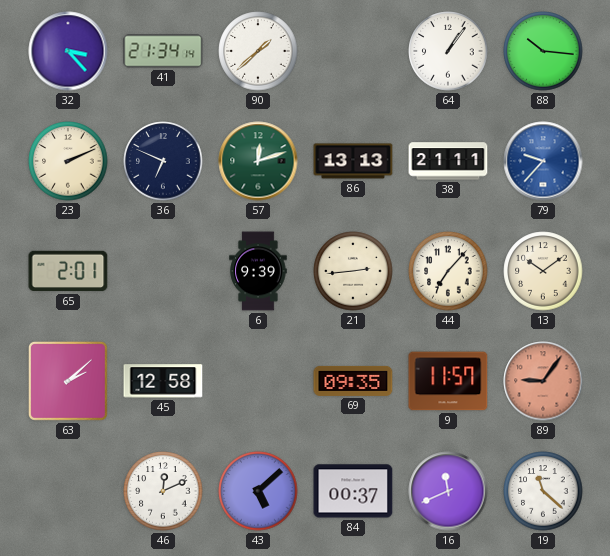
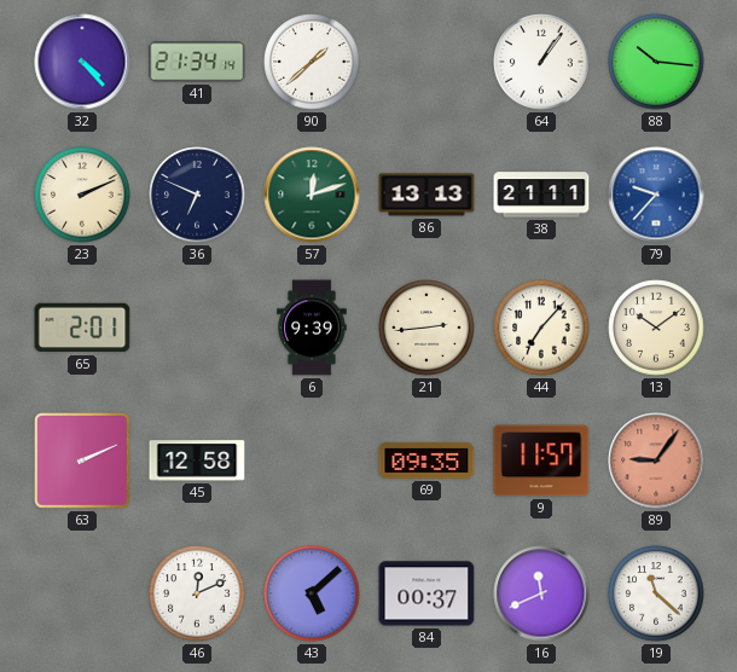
32: 3:23 -> 4:23 (82, 62)
63: 2:08 -> 2:11 (82, 460)
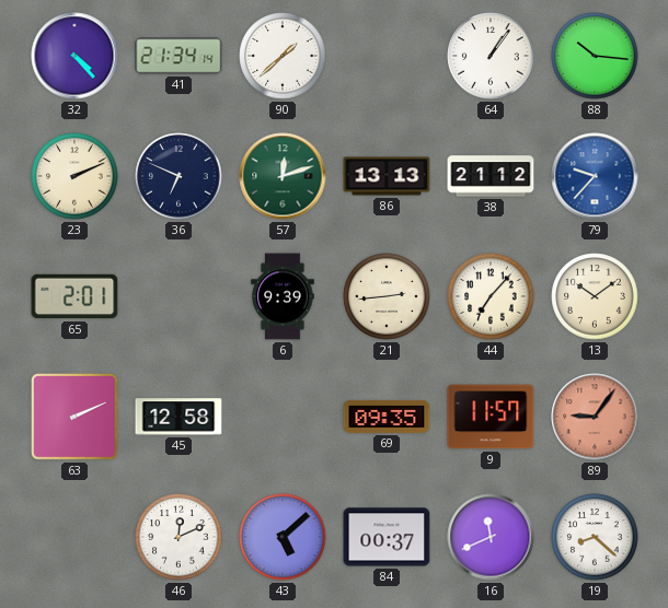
38: 21:11 -> 21:12 (491, 176)
19: 11:22 -> 8:22 (595, 537)
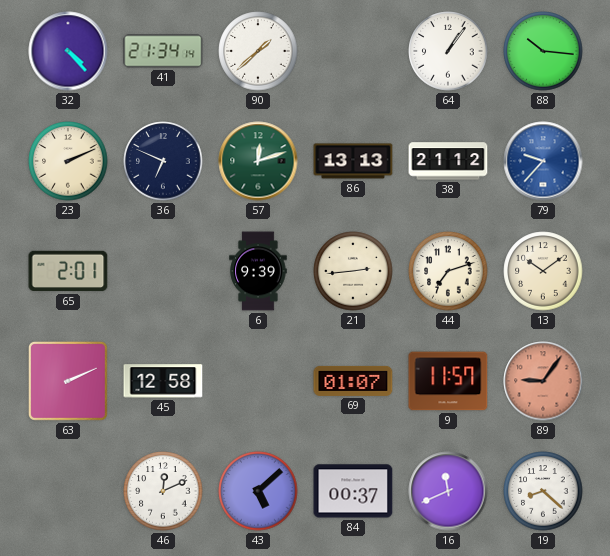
44: 7:07 -> 7:12 (448, 271)
69: 09:35 -> 01:07 (353, 381)
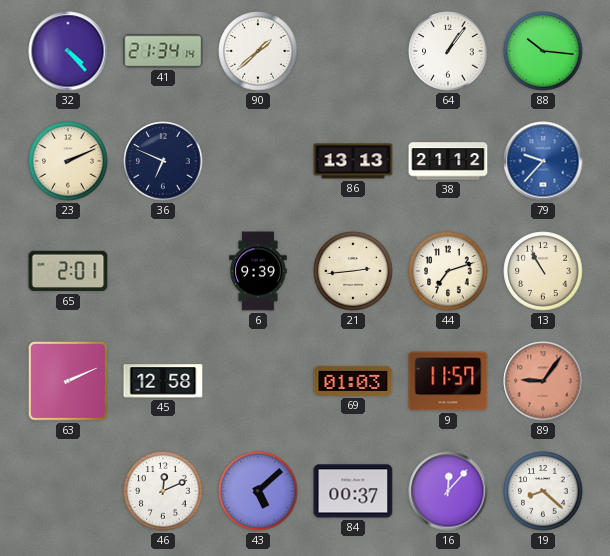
57: 12:12 -> none (258, 161)
13: 10:09 -> 10:55 (543, 271)
69: 01:07 -> 01:03 (353, 381)
16: 11:41 -> 12:07 (448, 491)
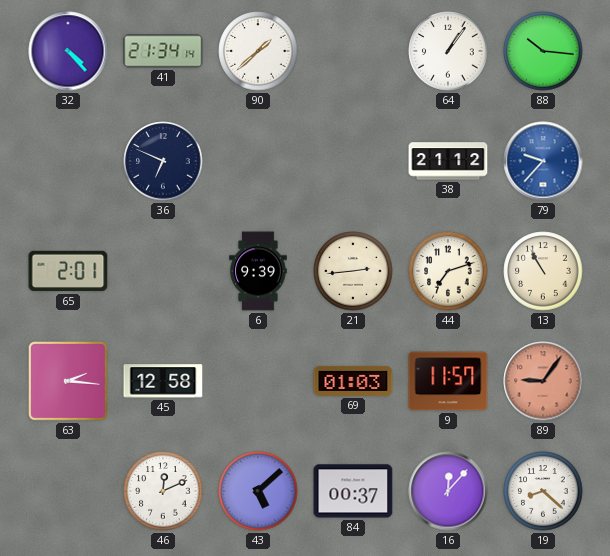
23: 2:11 -> none (68, 161)
86: 13:13 -> none (353, 161)
63: 2:11 -> 2:16 (68, 381)
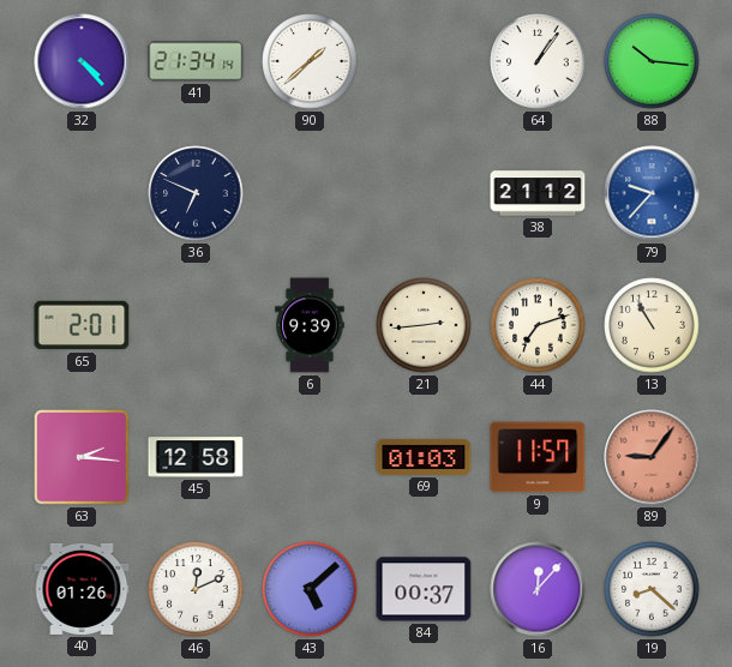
40: none -> 01:26 (82, 589)
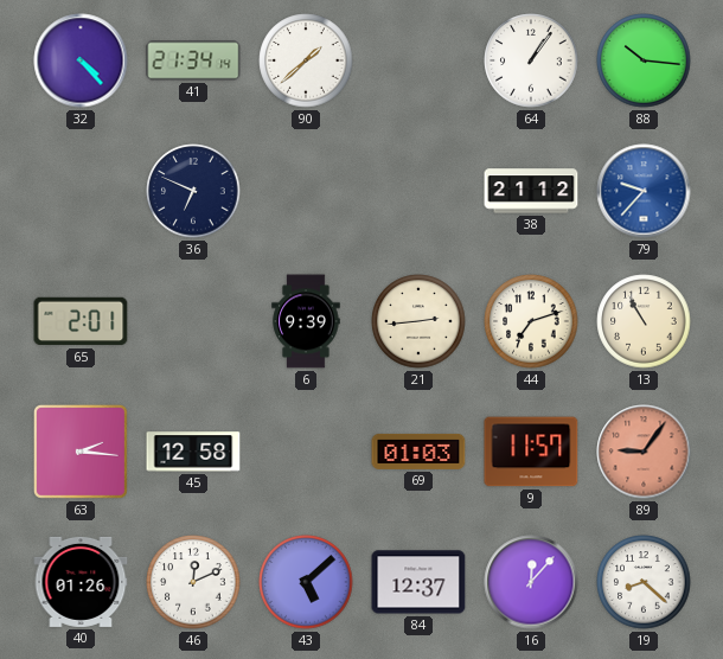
84: 00:37 -> 12:37 (418, 582)
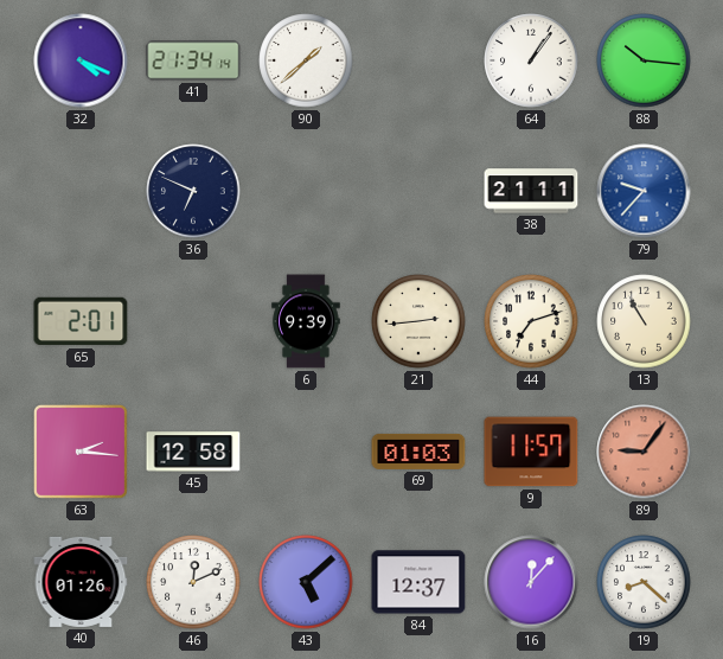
32: 4:23 -> 4:19 (81, 60)
38: 21:12 -> 21:11 (531, 191)
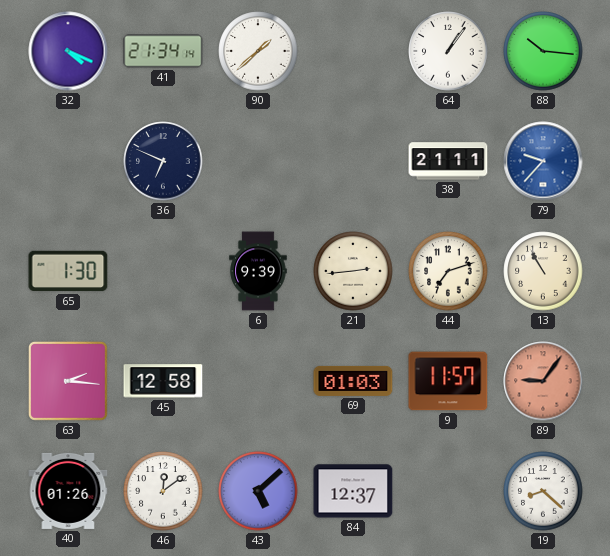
65: 2:01 -> 1:30 (68, 271)
46: 12:11 -> 12:09 (163, 491)
16: 12:07 -> none (531, 582)
